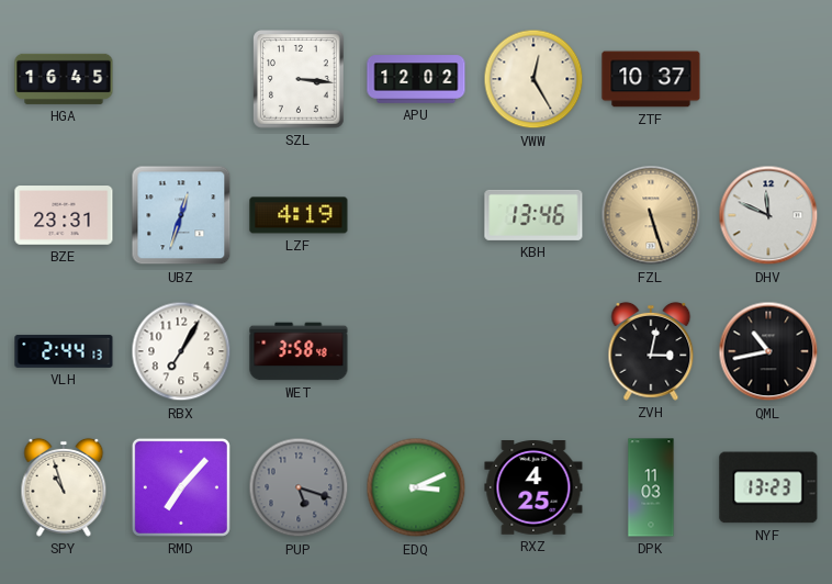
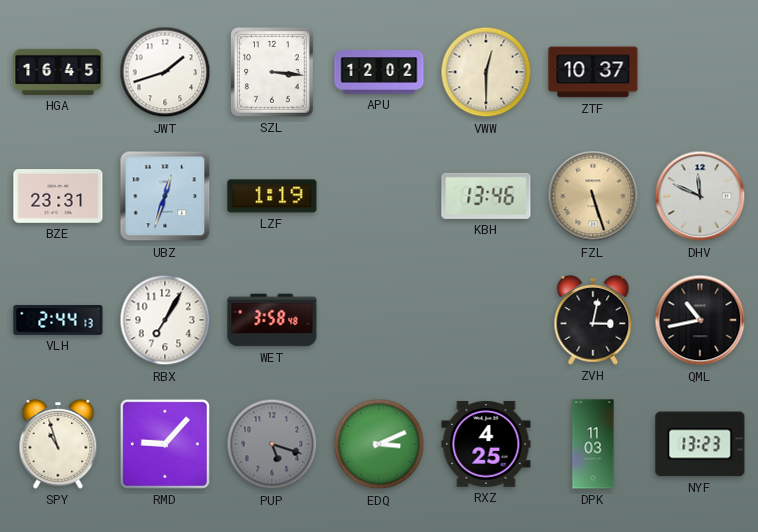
JWT: none -> 1:42 (165, 72)
VWW: 12:25 -> 12:30 (486, 72)
LZF: 4:19 -> 1:19 (272, 196)
RMD: 7:07 -> 9:07 (165, 444)
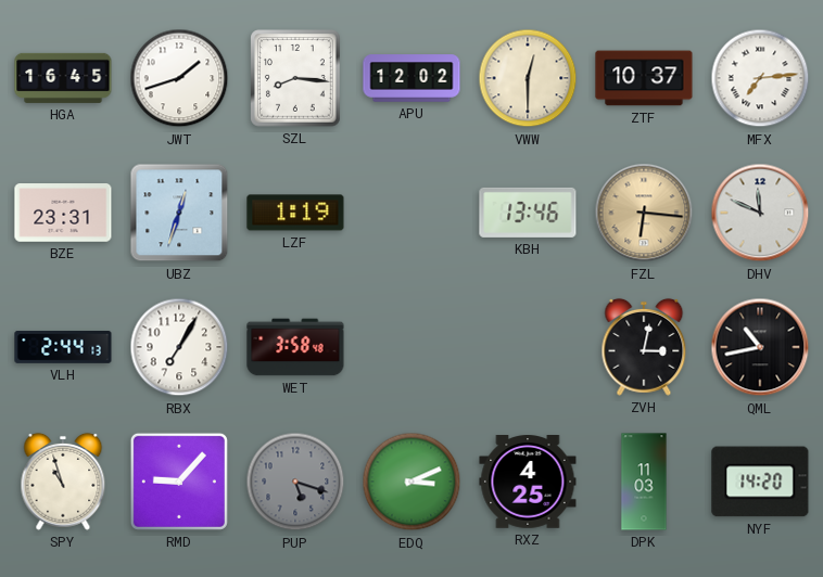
SZL: 3:16 -> 8:16 (296, 79)
MFX: none -> 7:14 (760, 78)
FZL: 5:27 -> 6:16 (644, 213)
NYF: 13:23 -> 14:20 (760, 482)
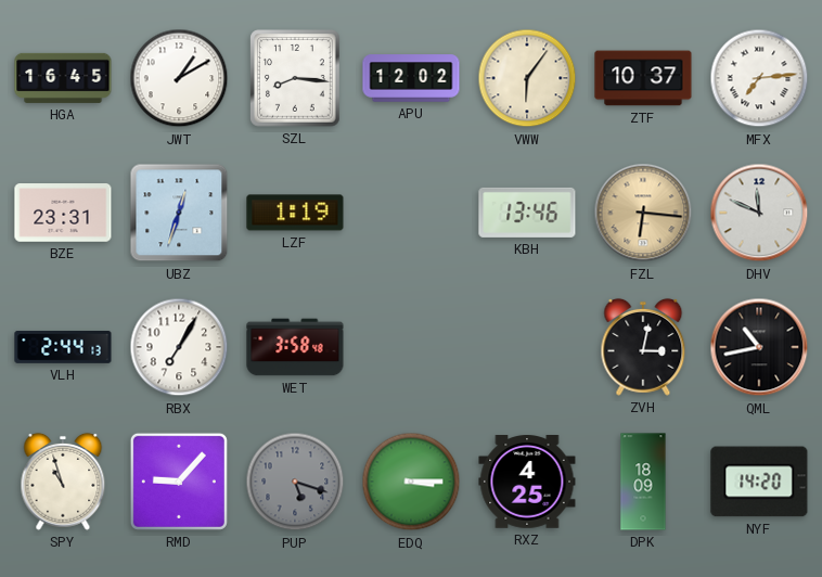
JWT: 1:42 -> 1:10 (179, 78)
VWW: 12:30 -> 6:06 (527, 78)
EDQ: 3:11 -> 3:15 (411, 482)
DPK: 11:03 -> 18:09 (643, 482)
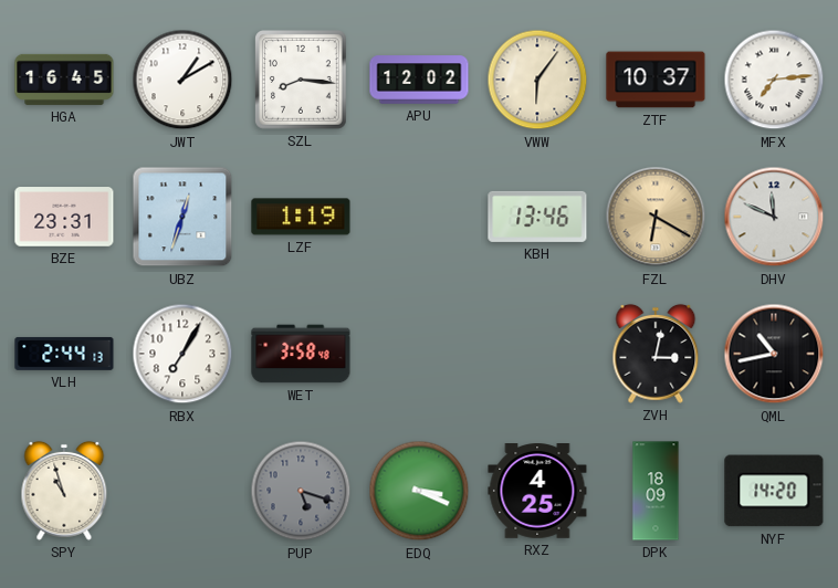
FZL: 6:16 -> 6:20 (656, 217)
RMD: 9:07 -> none (179, 482)
EDQ: 3:15 -> 3:19 (419, 491)
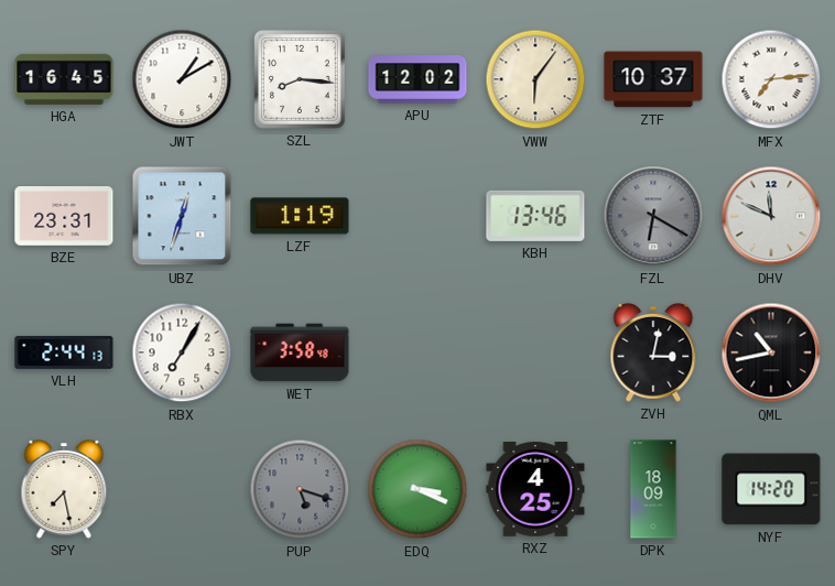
FZL dial: champagne -> grey (653, 216)
SPY: 10:57 -> 7:28 (64, 489)
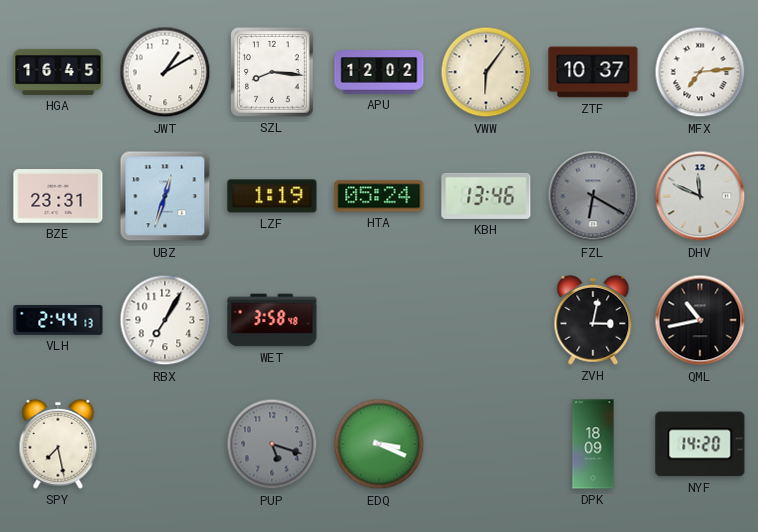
HTA: none -> 05:24 (379, 196)
RXZ: 4:25 -> none (535, 490)
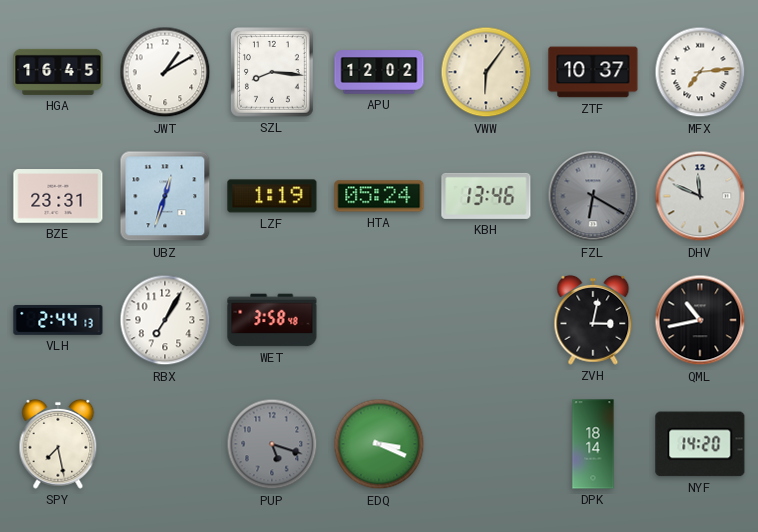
DPK: 18:09 -> 18:14 (593, 444)
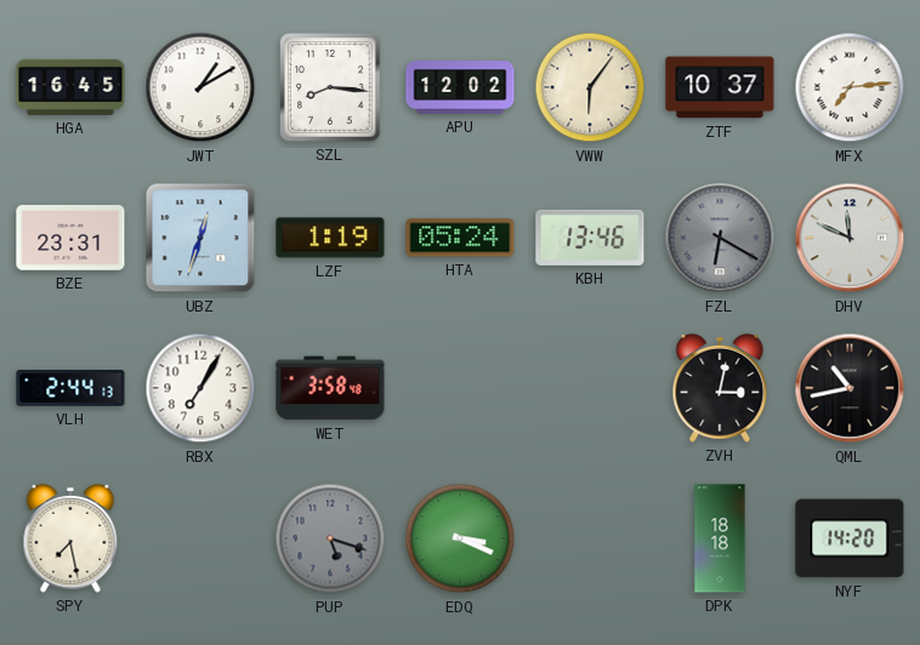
DPK: 18:14 -> 18:18 (720, 538)
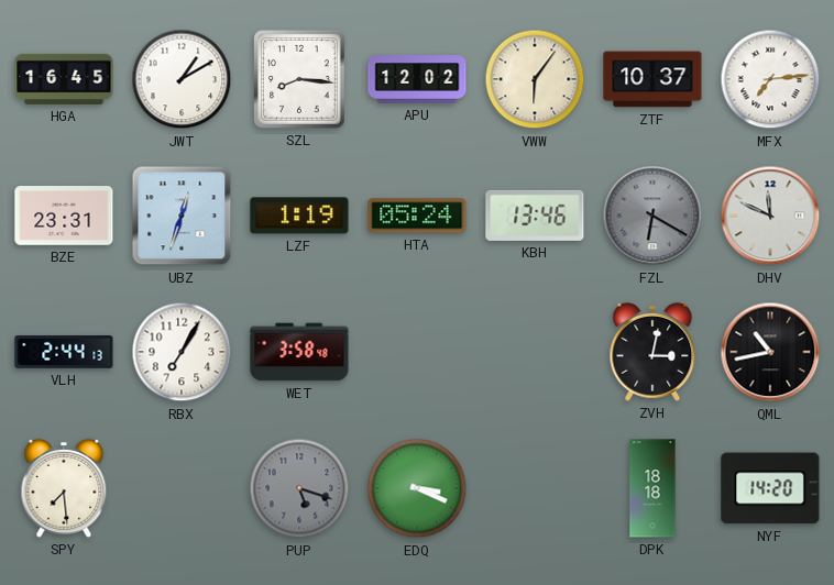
SPY: 7:28 -> 7:29 (64, 488)
